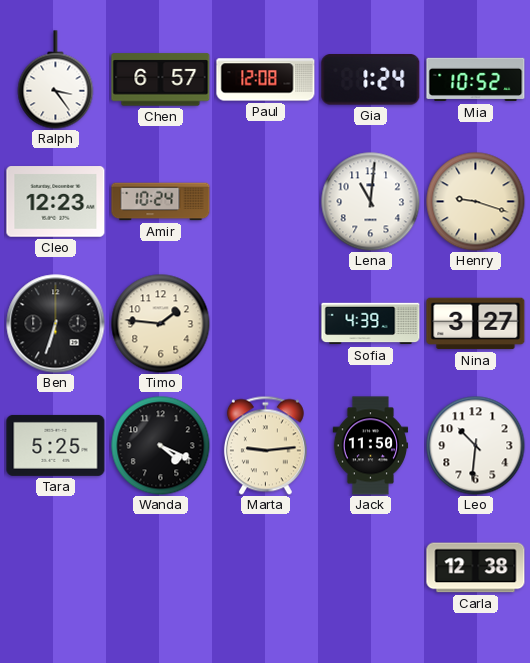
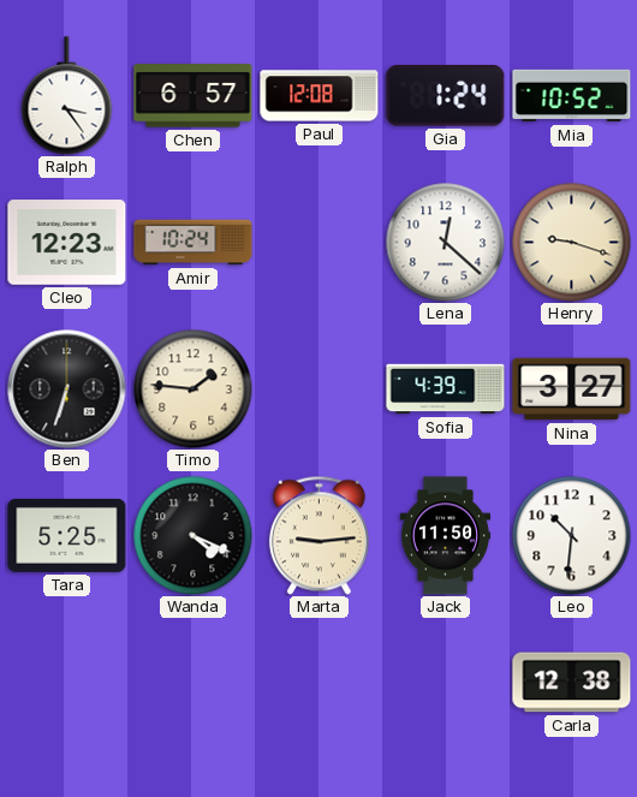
Lena: 11:01 -> 12:22 (446, 243)
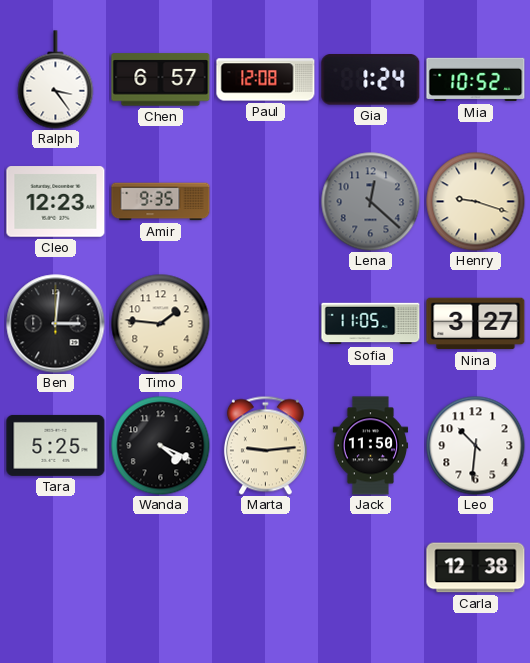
Amir: 10:24 -> 9:35 (161, 202)
Lena dial: white -> grey (371, 202)
Ben: 6:33 -> 3:01 (56, 324)
Sofia: 4:39 -> 11:05 (371, 324)
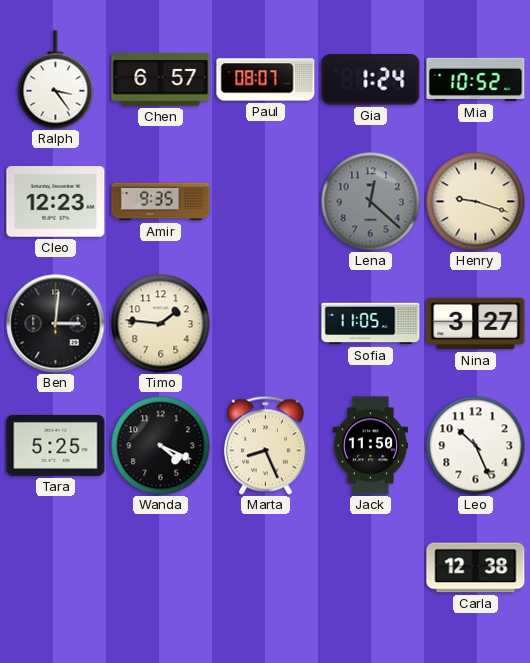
Paul: 12:08 -> 08:07 (266, 80)
Marta: 9:14 -> 8:26 (265, 445)
Leo: 10:31 -> 10:26 (476, 446)
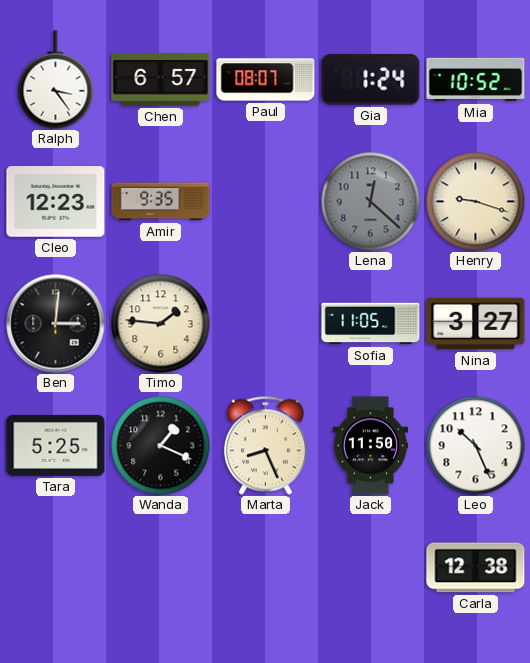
Wanda: 4:19 -> 1:19 (161, 446)
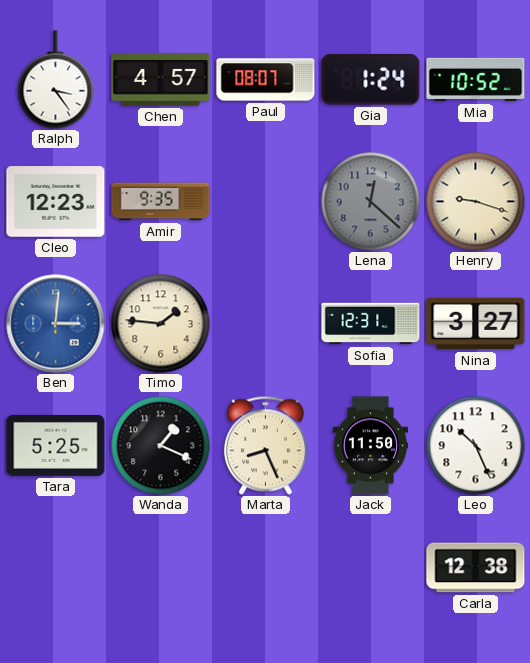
Chen: 6:57 -> 4:57 (161, 80)
Ben dial: black -> blue (56, 324)
Sofia: 11:05 -> 12:31 (371, 324)
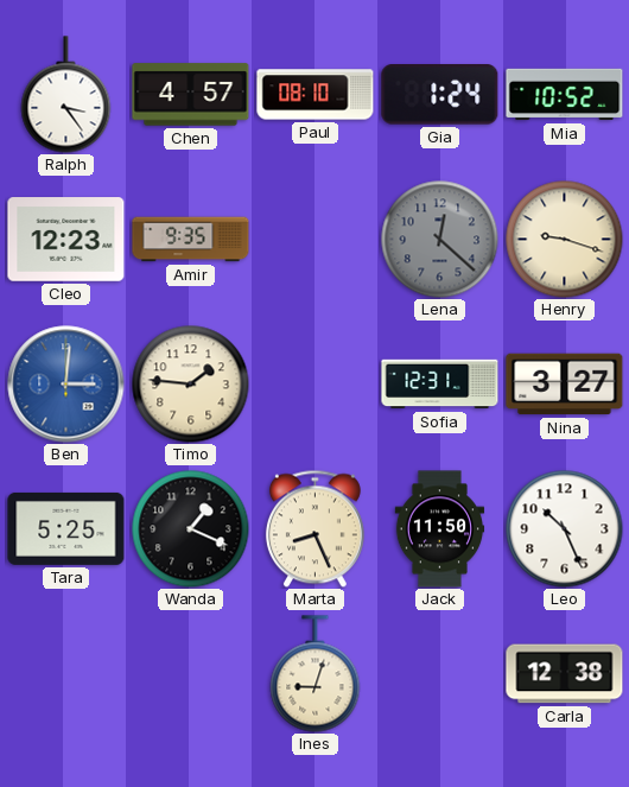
Paul: 08:07 -> 08:10 (316, 95)
Ines: none -> 9:03 (316, 674)
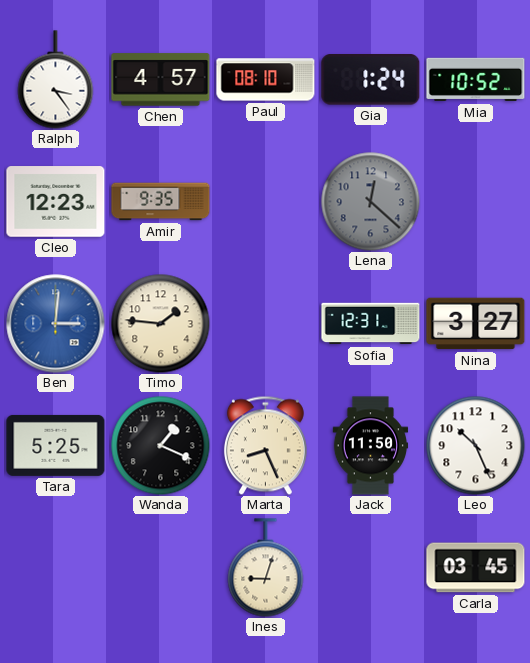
Henry: 9:18 -> none (565, 240)
Carla: 12:38 -> 03:45 (476, 568)
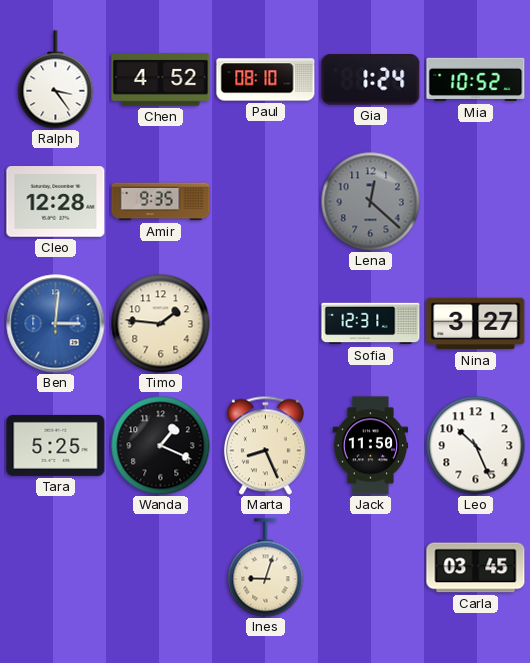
Chen: 4:57 -> 4:52 (161, 80)
Cleo: 12:23 -> 12:28 (56, 202)
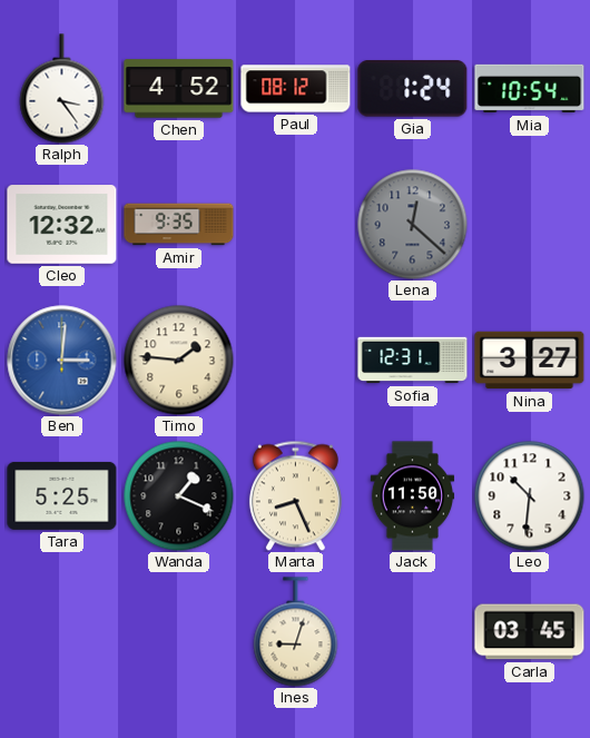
Paul: 08:10 -> 08:12 (296, 89)
Mia: 10:52 -> 10:54 (530, 89)
Cleo: 12:28 -> 12:32 (62, 225)
Leo: 10:26 -> 10:31 (530, 496)
